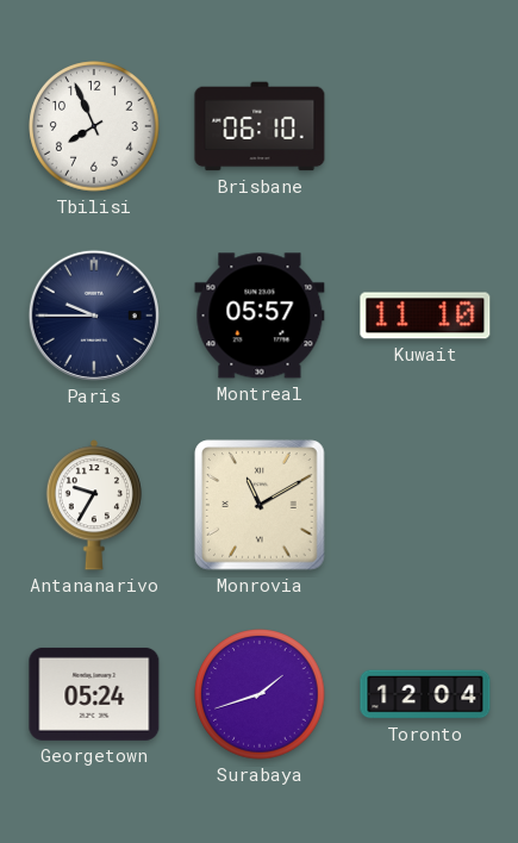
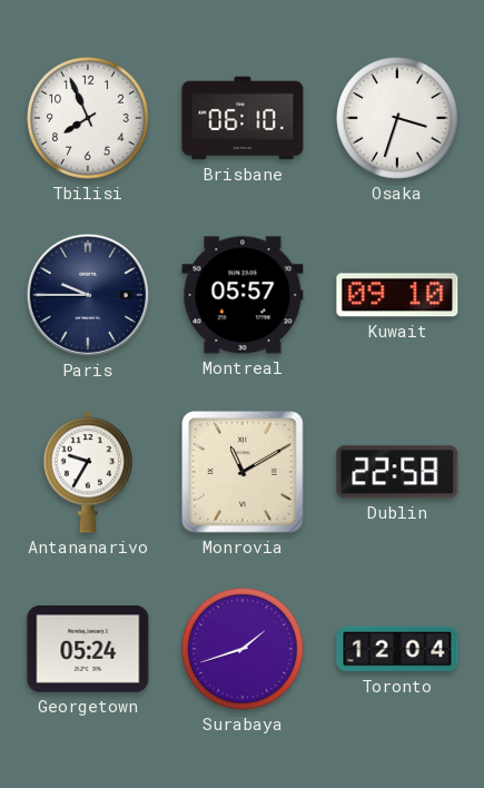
Osaka: none -> 3:33 (397, 118)
Kuwait: 11:10 -> 09:10 (397, 295)
Dublin: none -> 22:58 (397, 472)
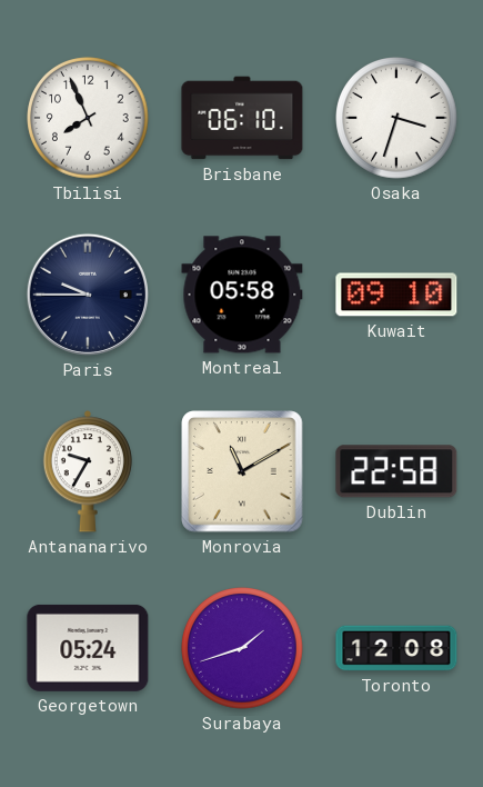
Montreal: 05:57 -> 05:58 (242, 295)
Toronto: 12:04 -> 12:08 (396, 648)
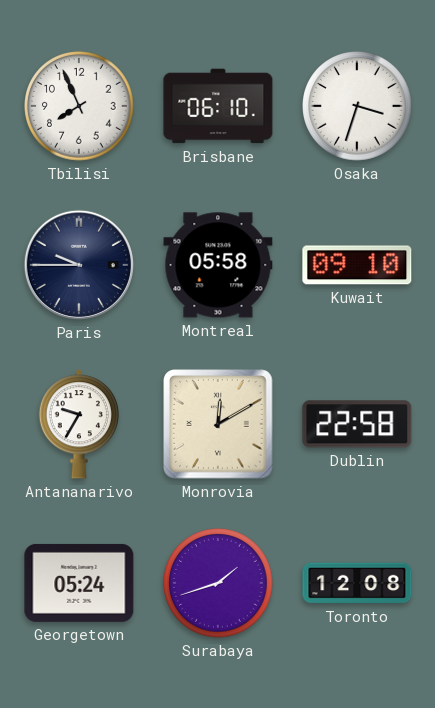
Monrovia: 11:10 -> 12:10 (218, 424)
